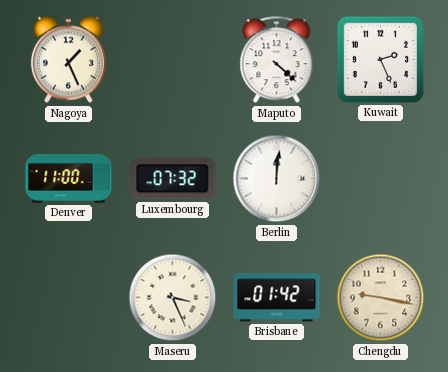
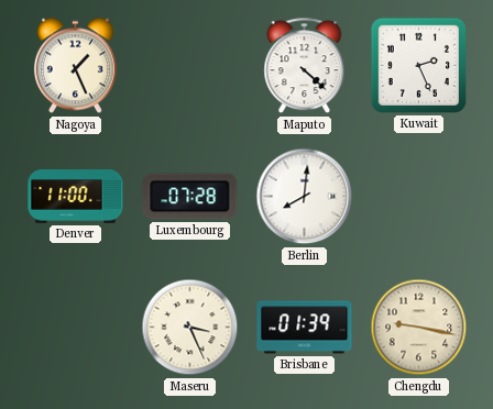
Luxembourg: 07:32 -> 07:28 (190, 197)
Berlin: 12:01 -> 8:01 (305, 197)
Brisbane: 01:42 -> 01:39 (305, 328)
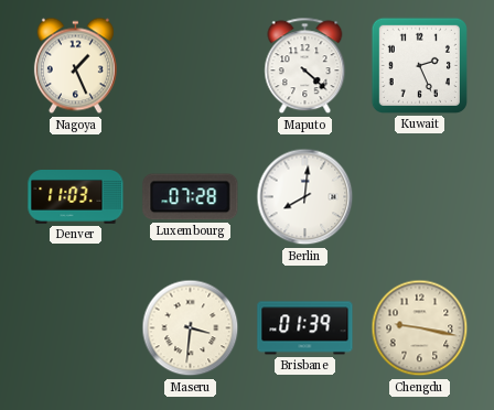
Denver: 11:00 -> 11:03 (76, 197)
Maseru: 3:26 -> 3:31 (191, 328)
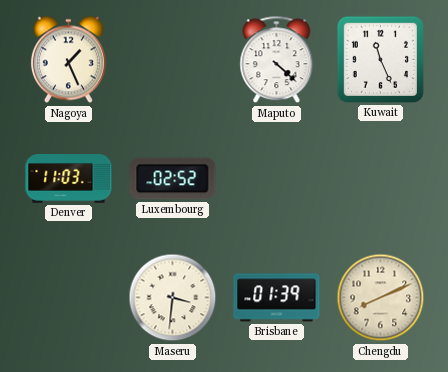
Kuwait: 2:26 -> 11:26 (380, 59)
Luxembourg: 07:28 -> 02:52 (173, 179)
Berlin: 8:01 -> none (305, 197)
Chengdu: 9:17 -> 8:11 (381, 298)
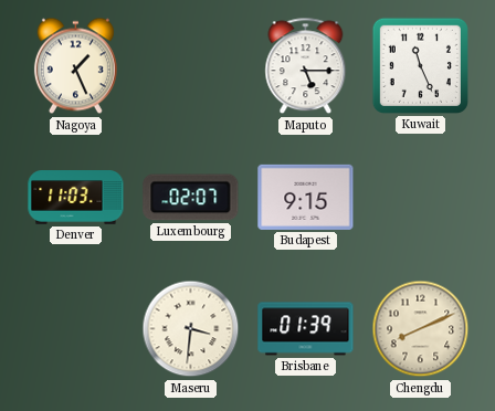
Maputo: 4:22 -> 5:15 (306, 66)
Luxembourg: 02:52 -> 02:07 (191, 198)
Budapest: none -> 9:15 (306, 197)
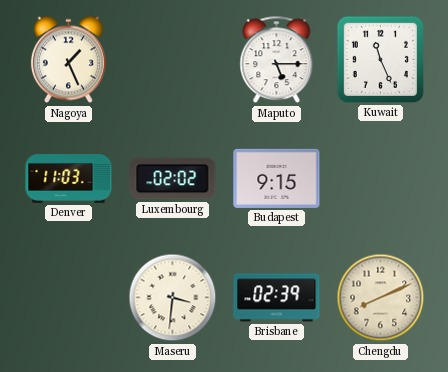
Luxembourg: 02:07 -> 02:02 (173, 179)
Brisbane: 01:39 -> 02:39 (277, 298)
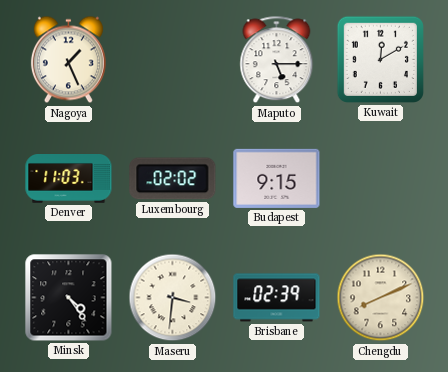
Kuwait: 11:26 -> 12:10 (380, 59)
Minsk: none -> 4:24 (69, 298)
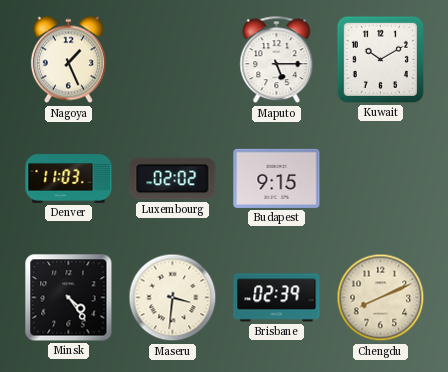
Kuwait: 12:10 -> 10:10 (380, 59)
